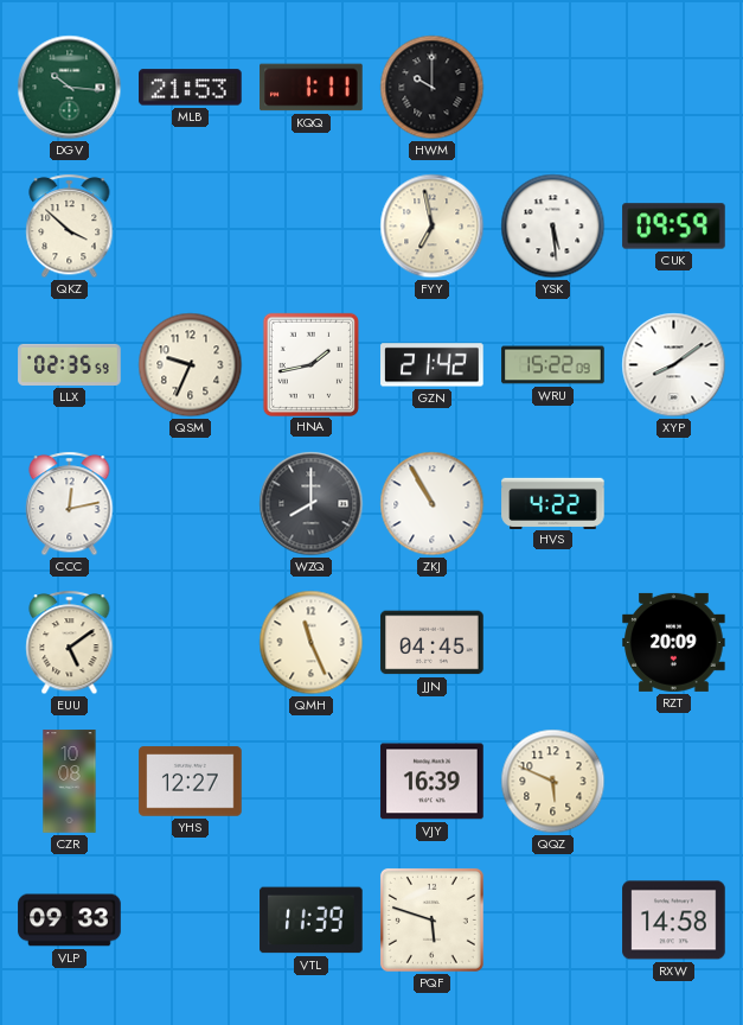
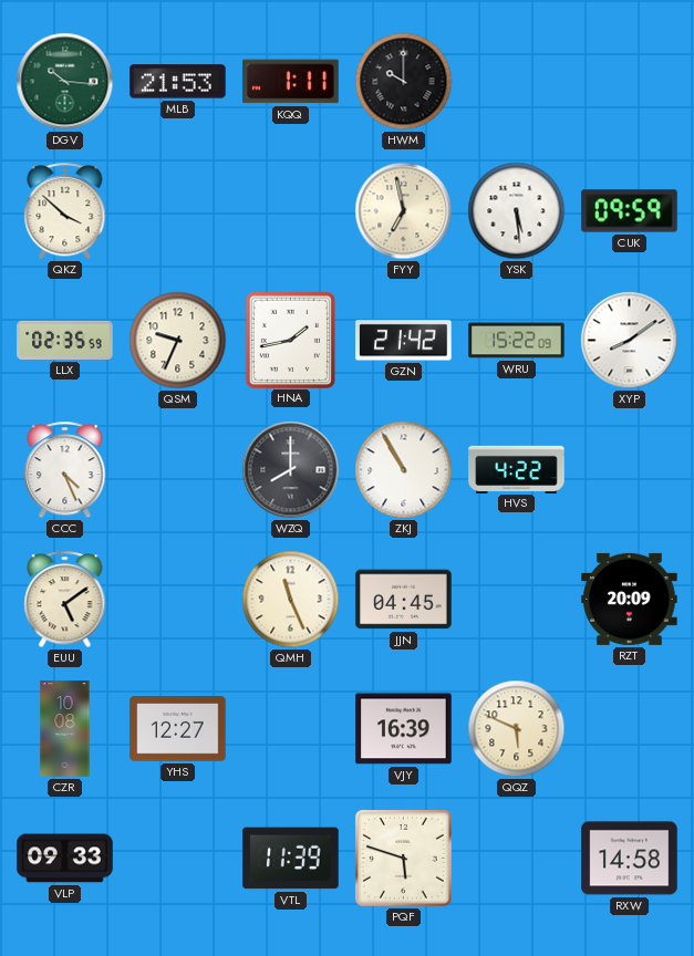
CCC: 12:13 -> 4:26 (65, 470)
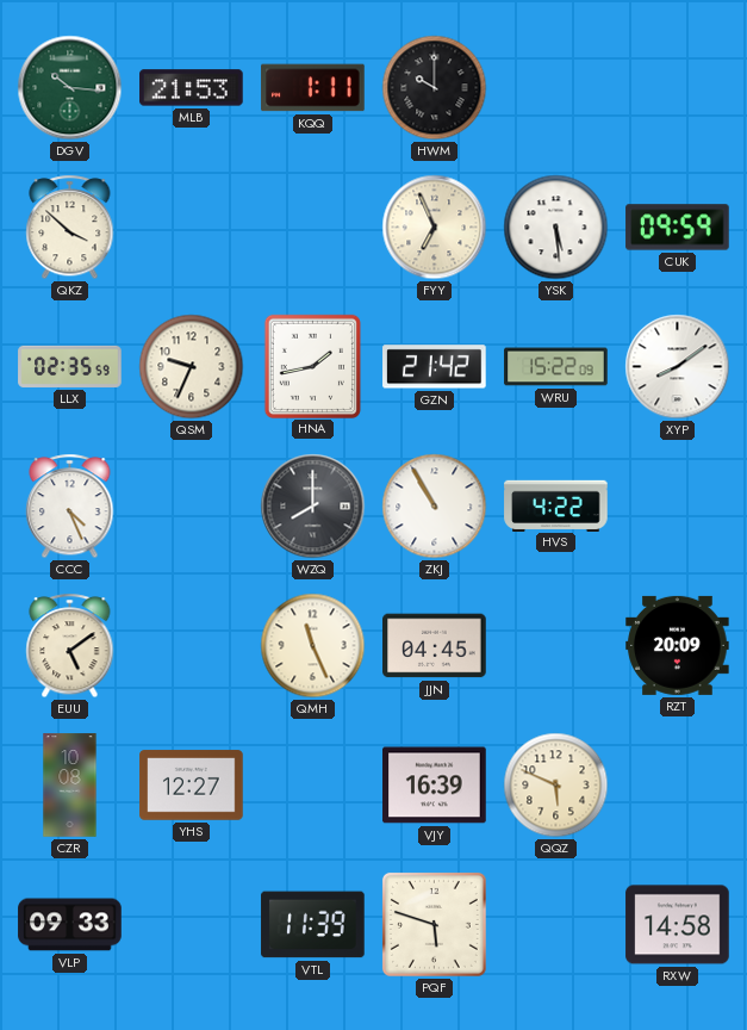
FYY: 6:58 -> 6:56 (435, 228)
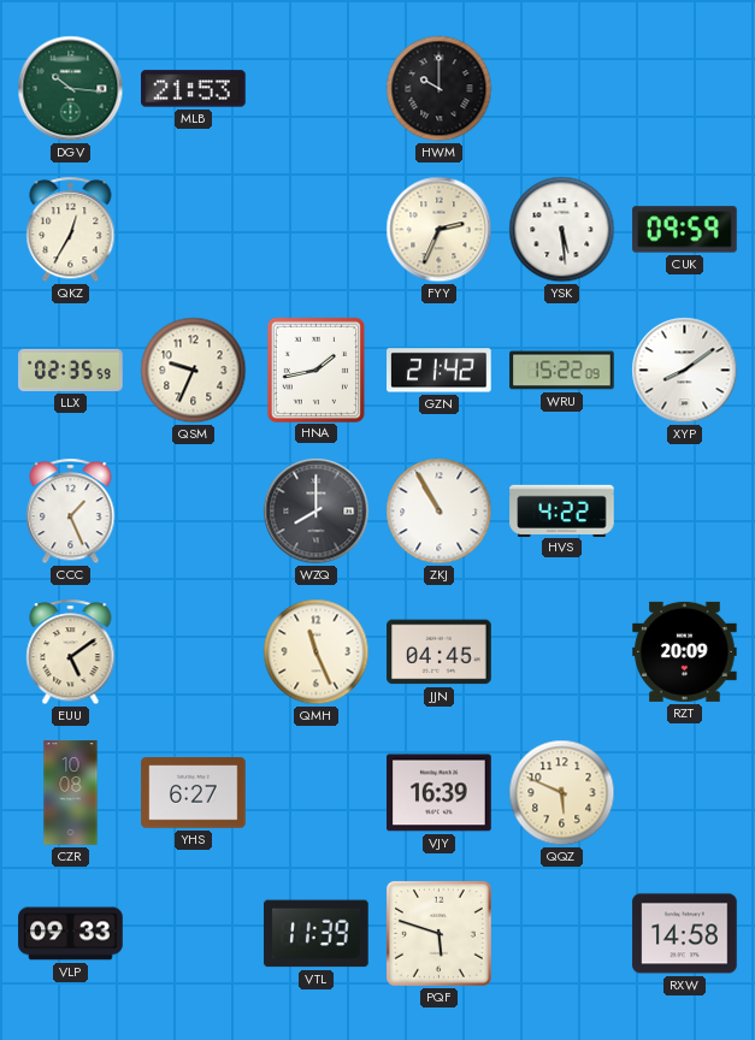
KQQ: 1:11 -> none (313, 88)
QKZ: 3:52 -> 12:35 (71, 230)
FYY: 6:56 -> 2:34 (440, 230)
CCC: 4:26 -> 1:26 (71, 512)
YHS: 12:27 -> 6:27 (194, 793)
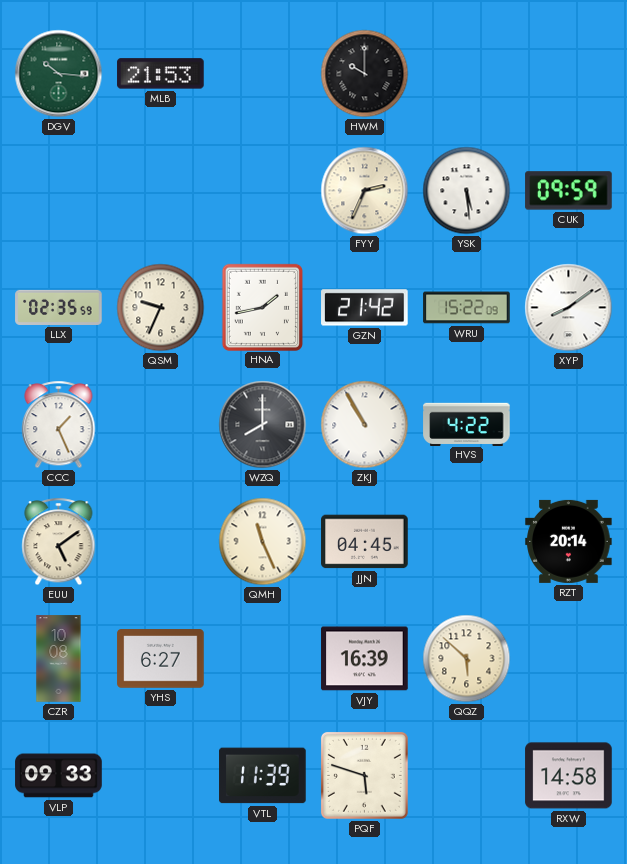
QKZ: 12:35 -> none (71, 230)
RZT: 20:09 -> 20:14 (569, 541)
QQZ: 5:49 -> 5:52 (467, 659)
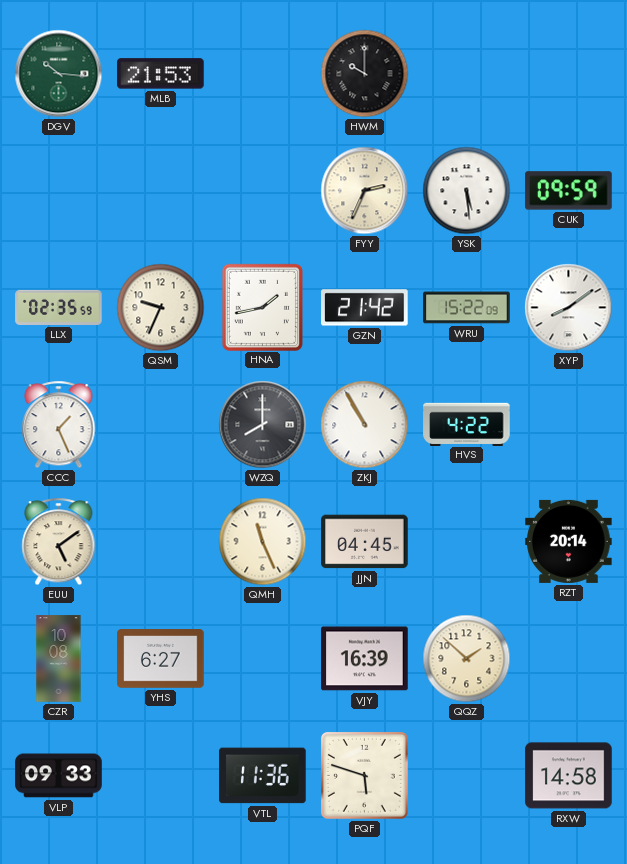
QQZ: 5:52 -> 1:52 (467, 659)
VTL: 11:39 -> 11:36 (263, 776)
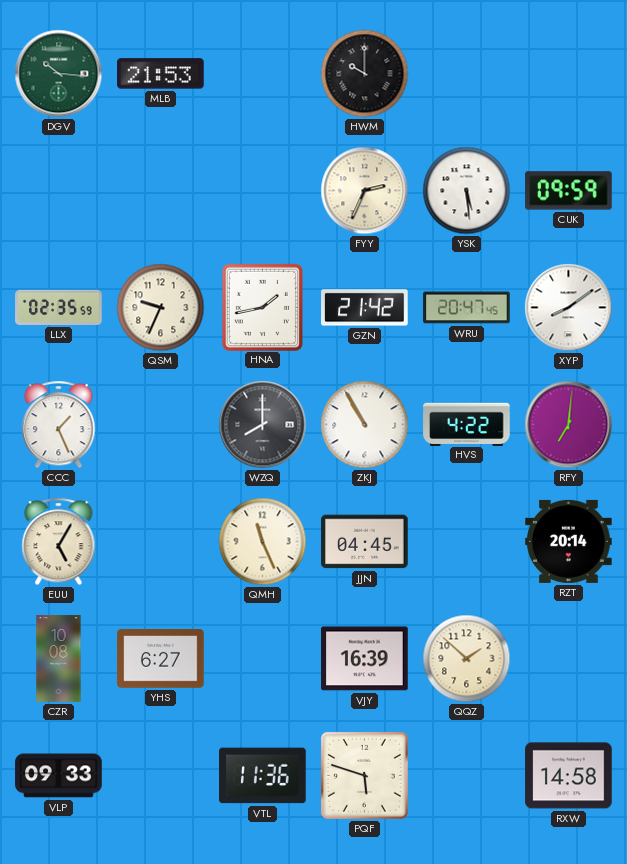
WRU: 15:22 -> 20:47 (467, 308)
RFY: none -> 7:01 (569, 425)
EUU: 5:09 -> 5:05 (59, 542)
